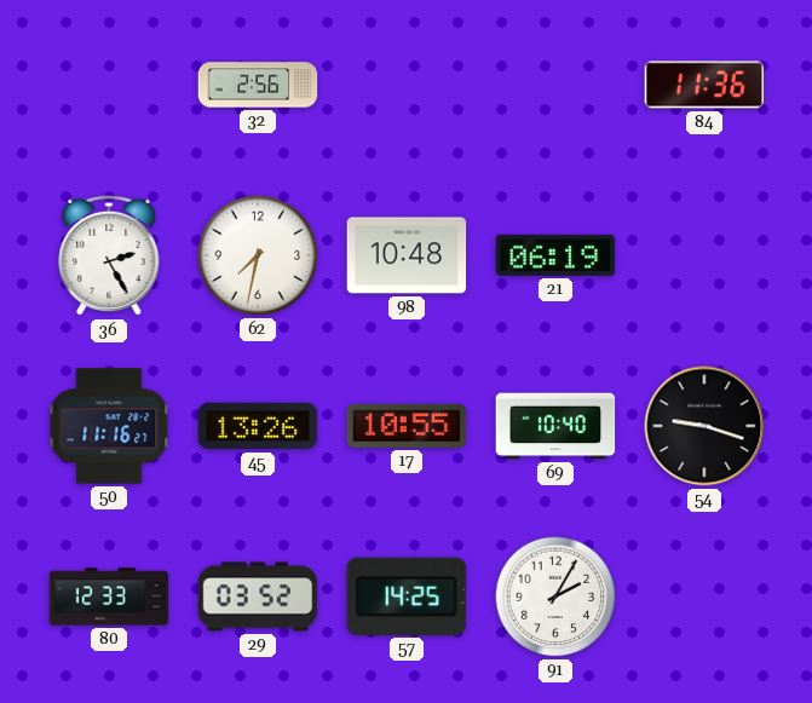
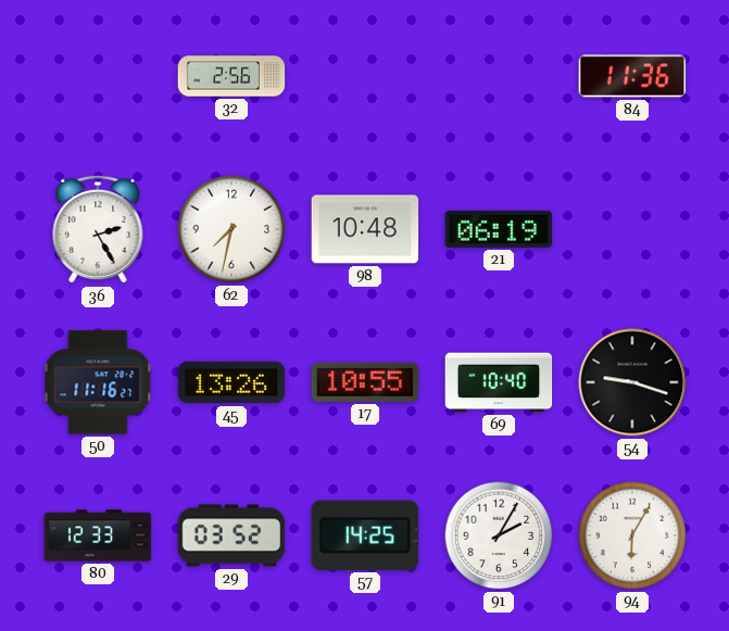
94: none -> 6:05 (632, 535)
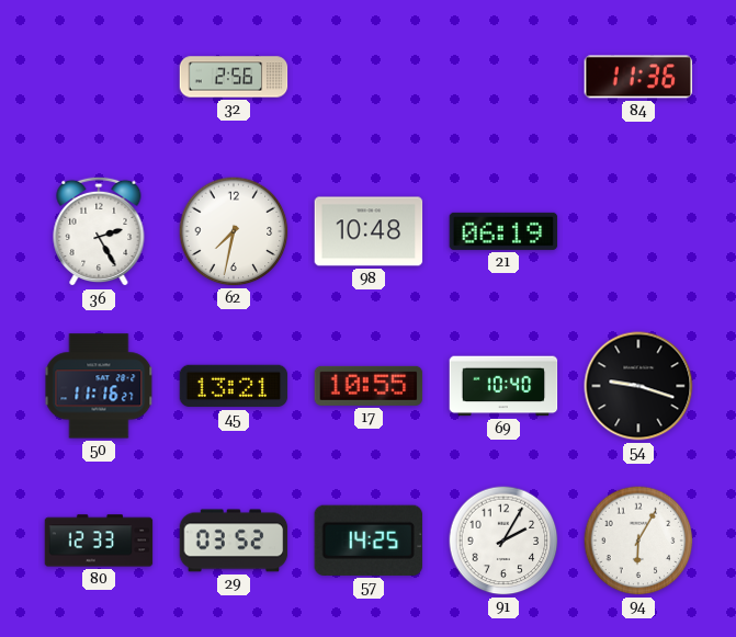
45: 13:26 -> 13:21 (234, 386)
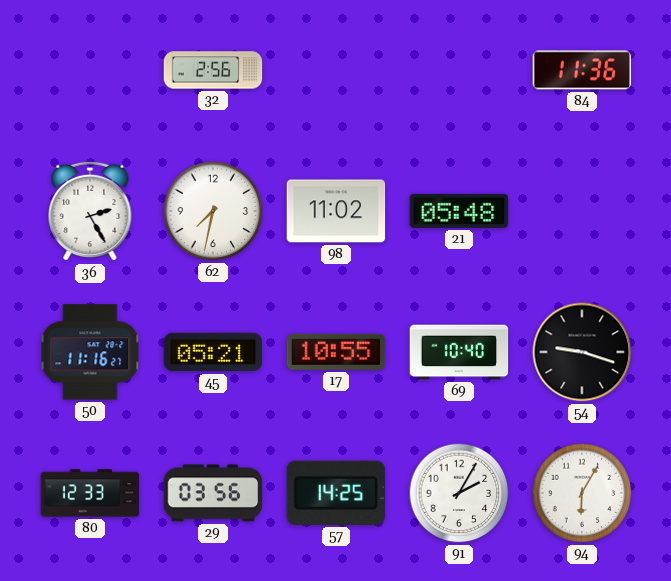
98: 10:48 -> 11:02 (336, 211)
21: 06:19 -> 05:48 (459, 211)
45: 13:21 -> 05:21 (213, 352)
29: 03:52 -> 03:56 (213, 493)
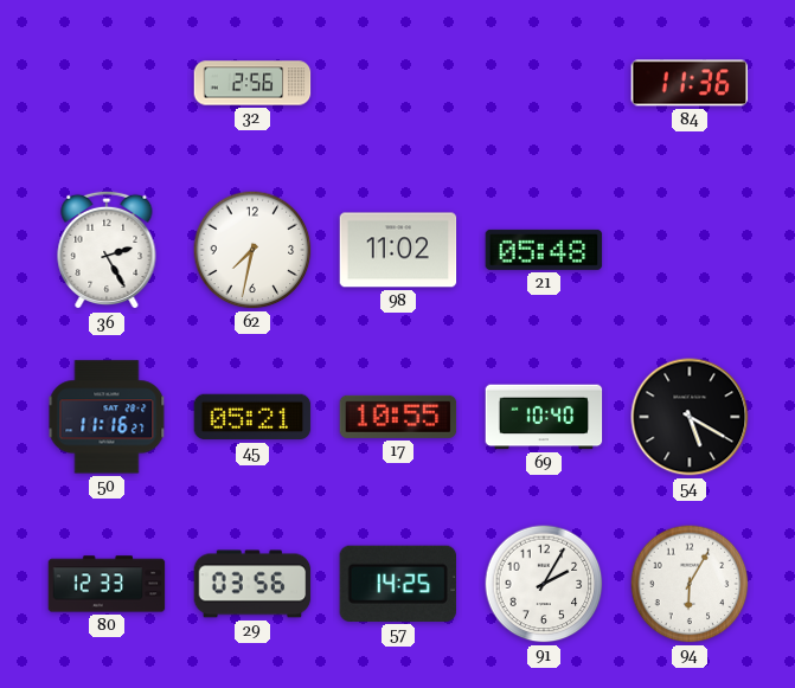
54: 9:18 -> 5:20 (690, 417)
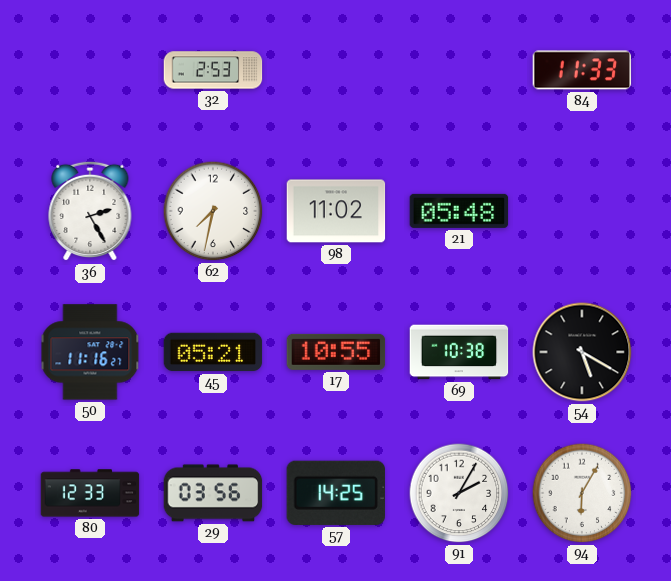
32: 2:56 -> 2:53 (213, 70)
84: 11:36 -> 11:33 (582, 70)
69: 10:40 -> 10:38 (459, 352)
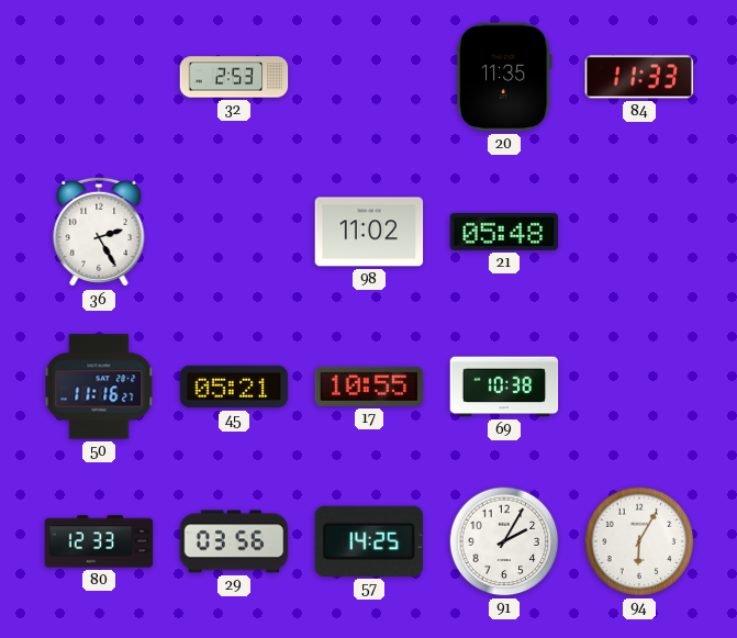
20: none -> 11:35 (504, 77)
62: 7:32 -> none (213, 211)
54: 5:20 -> none (582, 352)
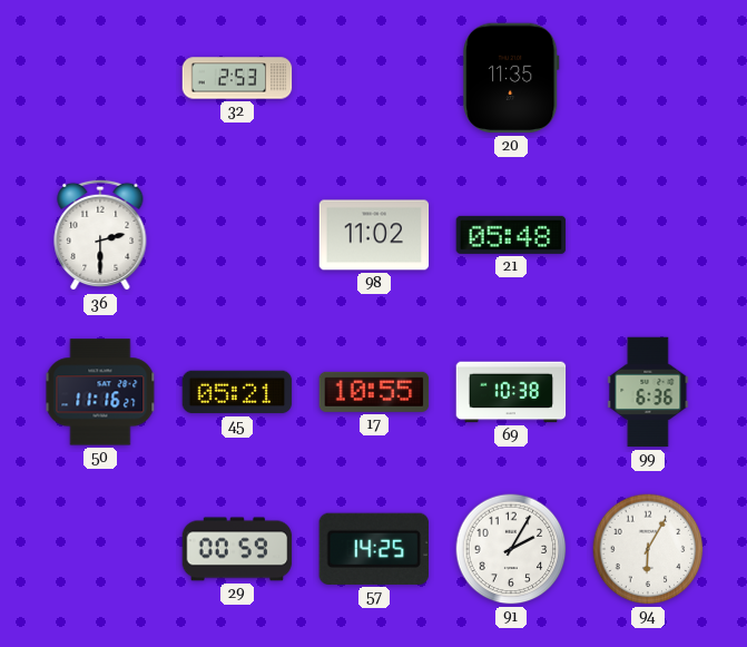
84: 11:33 -> none (639, 77)
36: 2:25 -> 2:30 (100, 235)
99: none -> 6:36 (648, 392)
80: 12:33 -> none (99, 541)
29: 03:56 -> 00:59 (237, 549)
